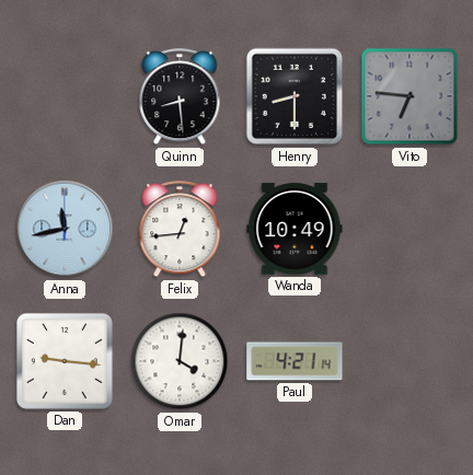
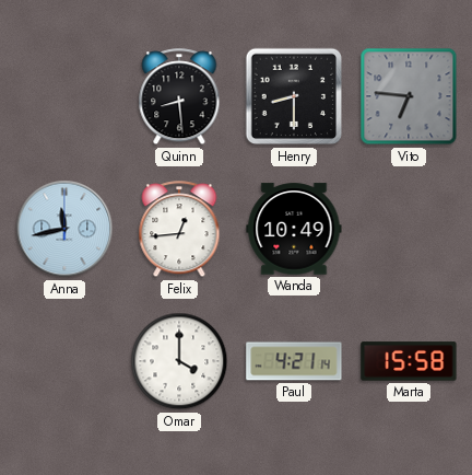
Dan: 9:16 -> none (65, 361)
Omar: 4:01 -> 4:00 (179, 361)
Marta: none -> 15:58 (409, 361)
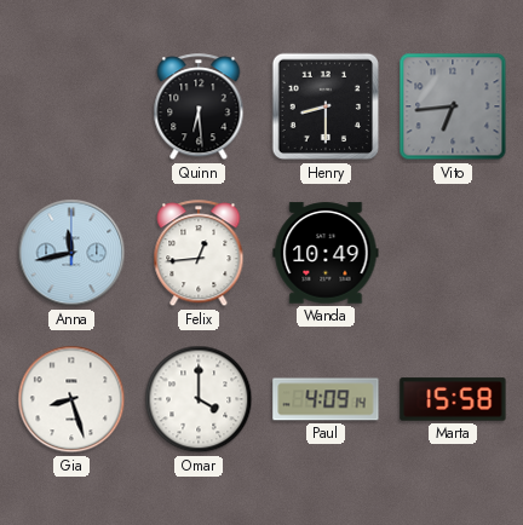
Quinn: 8:29 -> 6:29 (199, 108)
Vito: 6:46 -> 6:44 (453, 106)
Gia: none -> 8:27 (71, 399)
Paul: 4:21 -> 4:09 (326, 399)
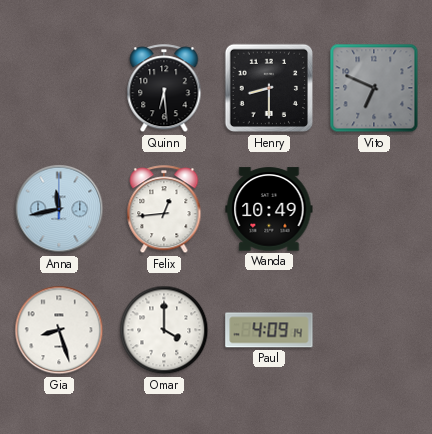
Vito: 6:44 -> 6:49 (374, 88)
Marta: 15:58 -> none (453, 399)
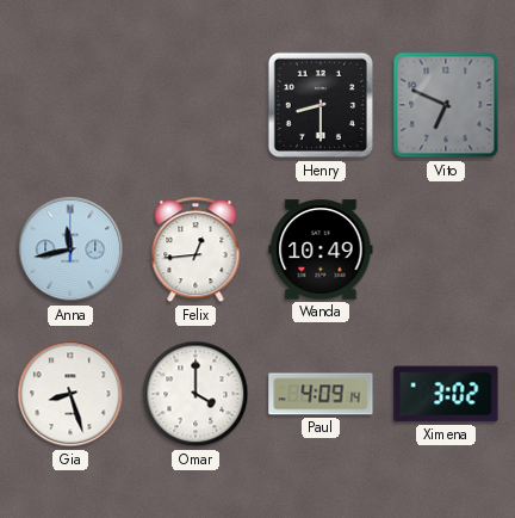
Quinn: 6:29 -> none (164, 89)
Ximena: none -> 3:02 (446, 394)
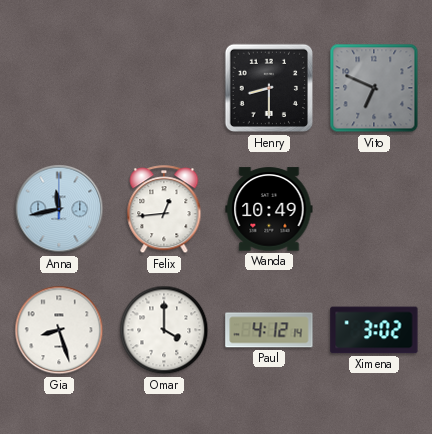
Paul: 4:09 -> 4:12 (269, 330)
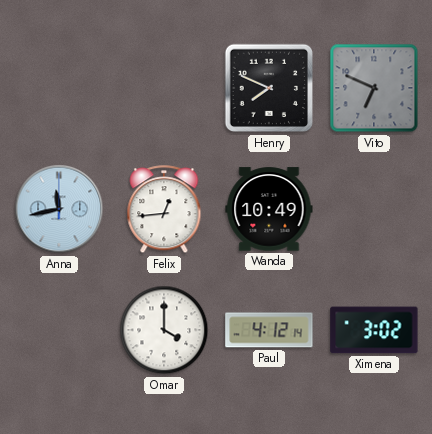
Henry: 8:30 -> 7:49 (269, 88)
Gia: 8:27 -> none (59, 330)
